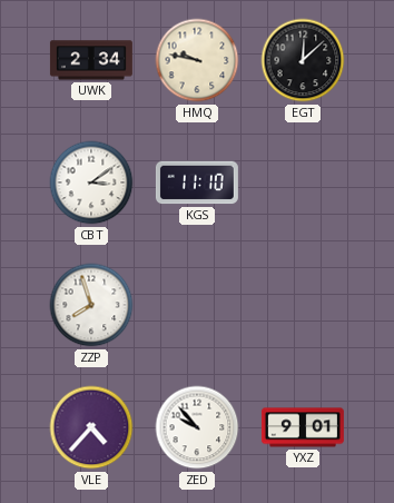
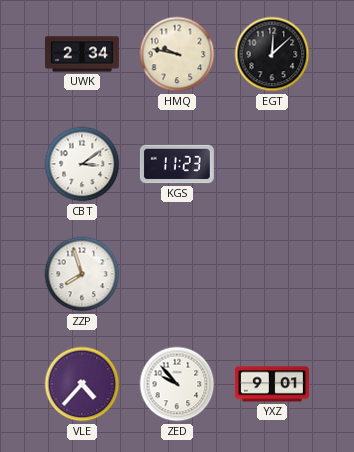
KGS: 11:10 -> 11:23 (177, 164)
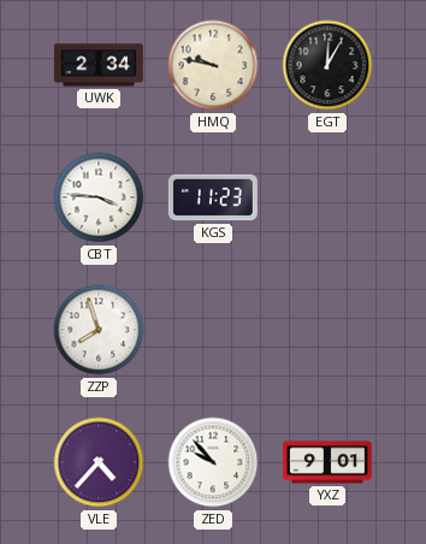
EGT: 12:08 -> 12:05 (327, 65)
CBT: 3:09 -> 3:46 (99, 197)
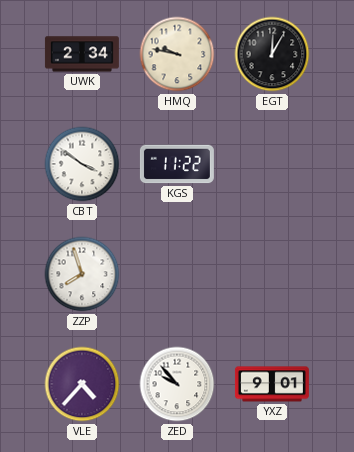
CBT: 3:46 -> 3:51 (82, 164)
KGS: 11:23 -> 11:22 (177, 164)
